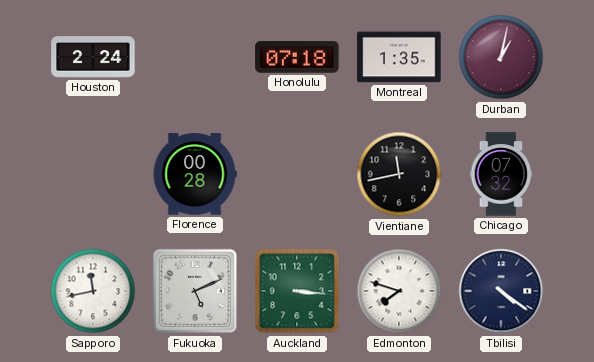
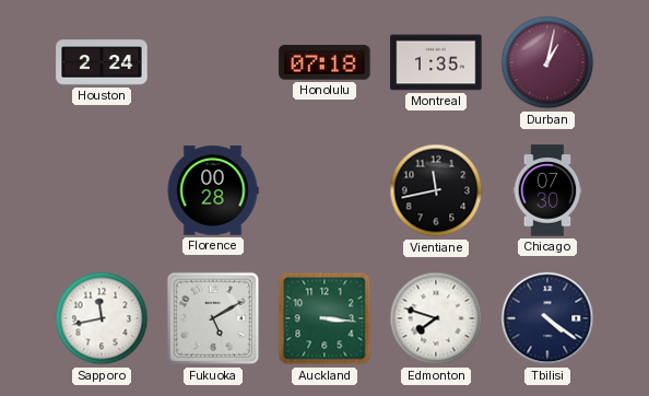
Chicago: 07:32 -> 07:30 (547, 190)
Fukuoka: 5:11 -> 5:10 (213, 318)
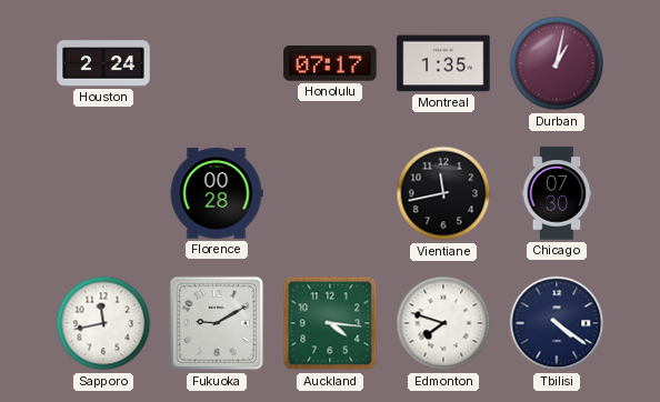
Honolulu: 07:18 -> 07:17 (330, 63)
Fukuoka: 5:10 -> 9:10 (217, 323)
Auckland: 3:16 -> 4:16 (330, 323)
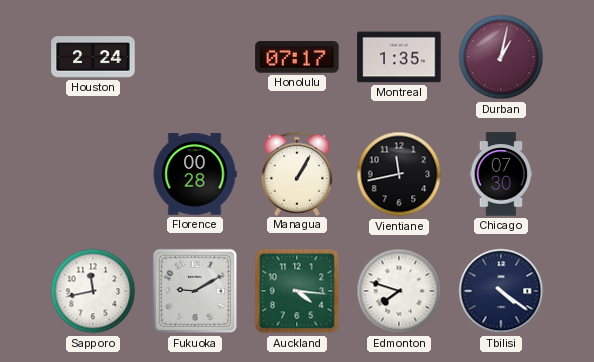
Managua: none -> 1:05 (297, 173)
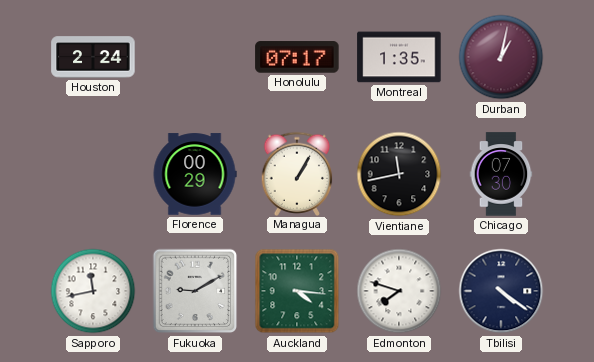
Florence: 00:28 -> 00:29 (195, 174)
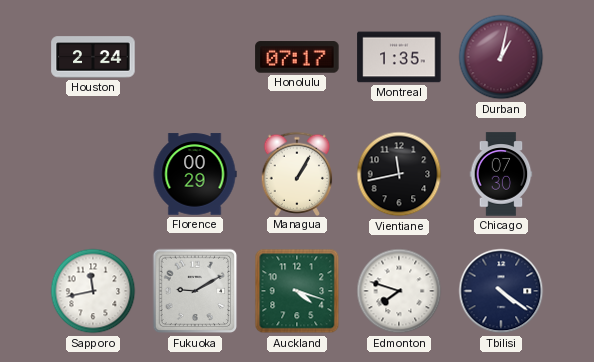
Auckland: 4:16 -> 4:18 (297, 291)
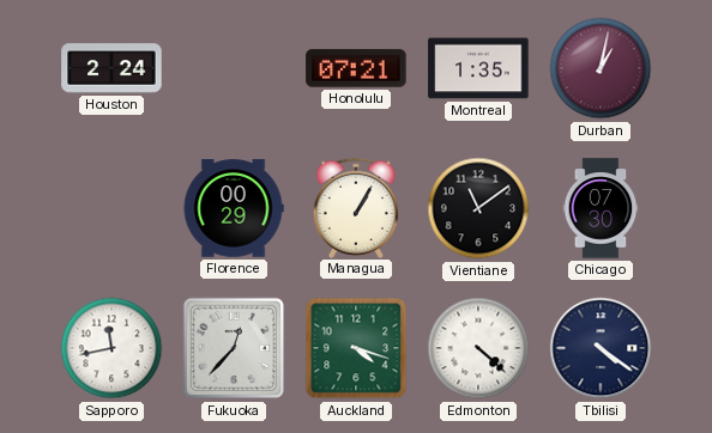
Honolulu: 07:17 -> 07:21 (356, 68)
Vientiane: 11:43 -> 11:09 (478, 208)
Fukuoka: 9:10 -> 12:37 (234, 348)
Edmonton: 7:48 -> 4:22 (478, 348)
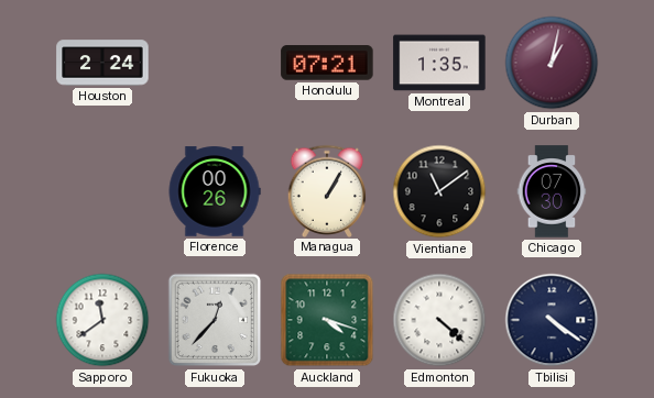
Florence: 00:29 -> 00:26 (215, 191)
Sapporo: 11:43 -> 11:39 (102, 320)
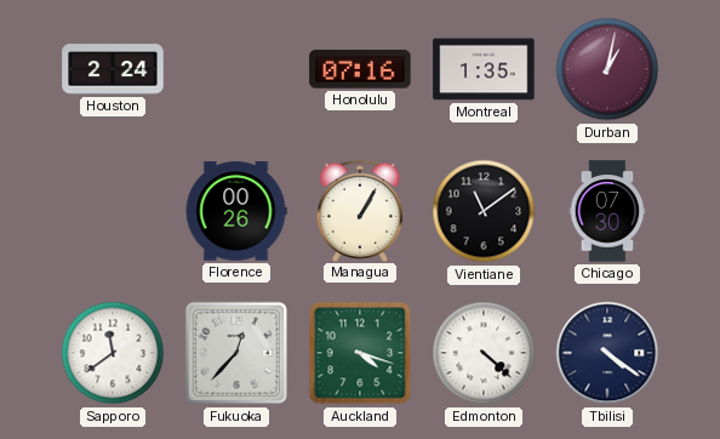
Honolulu: 07:21 -> 07:16 (360, 69)
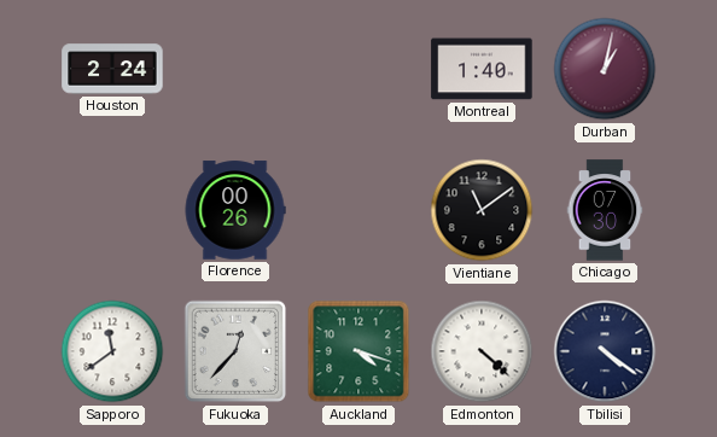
Honolulu: 07:16 -> none (360, 69)
Montreal: 1:35 -> 1:40 (482, 69)
Managua: 1:05 -> none (360, 210)
